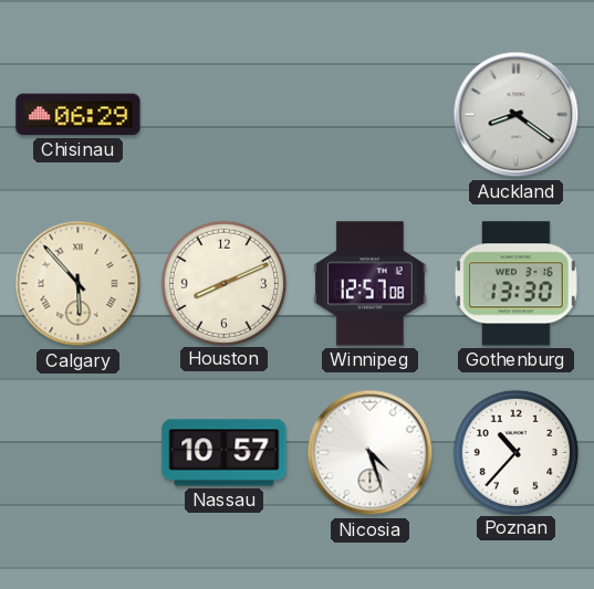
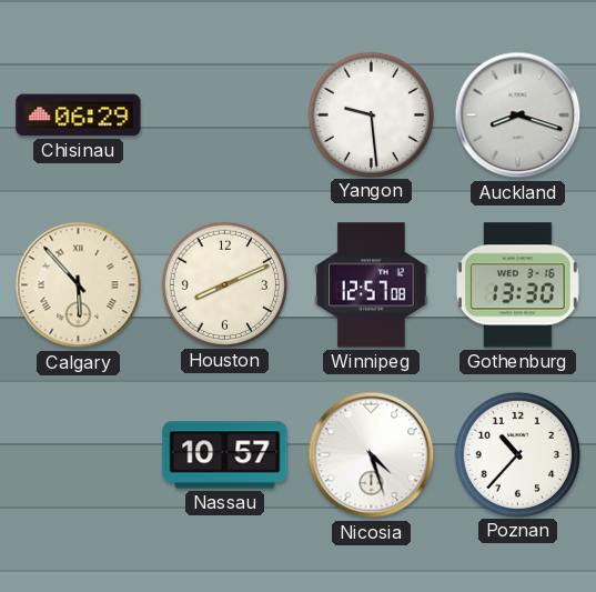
Yangon: none -> 9:29 (371, 114)
Auckland: 8:21 -> 8:18 (518, 116)
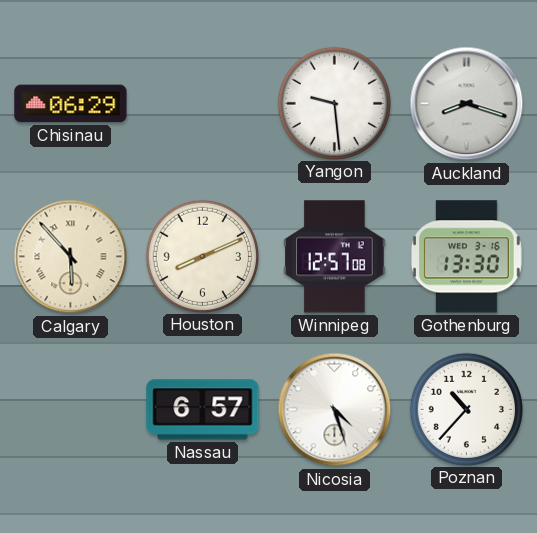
Nassau: 10:57 -> 6:57 (203, 410)
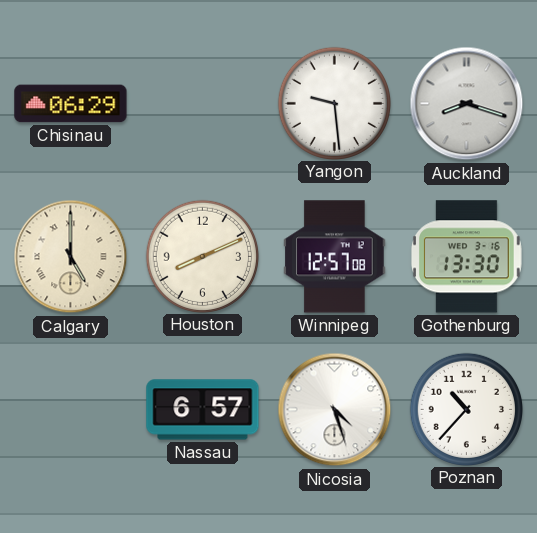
Calgary: 5:53 -> 5:00 (71, 257)
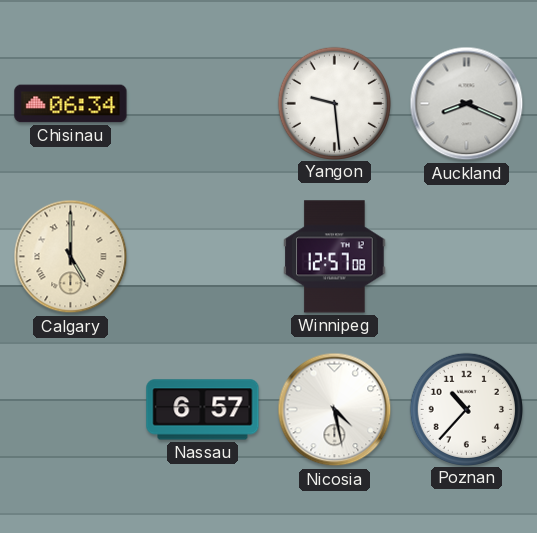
Chisinau: 06:29 -> 06:34 (71, 104)
Auckland: 8:18 -> 8:19 (467, 104)
Houston: 8:11 -> none (202, 256)
Gothenburg: 13:30 -> none (467, 257)
Nicosia: 4:27 -> 4:28 (335, 410)
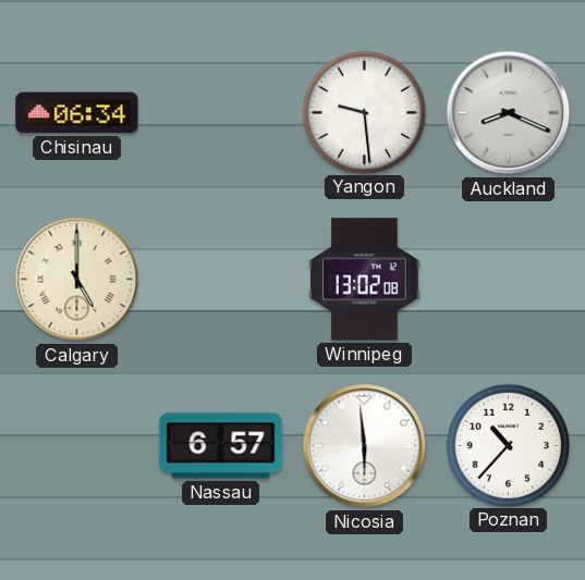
Winnipeg: 12:57 -> 13:02 (365, 280)
Nicosia: 4:28 -> 5:59 (365, 446)
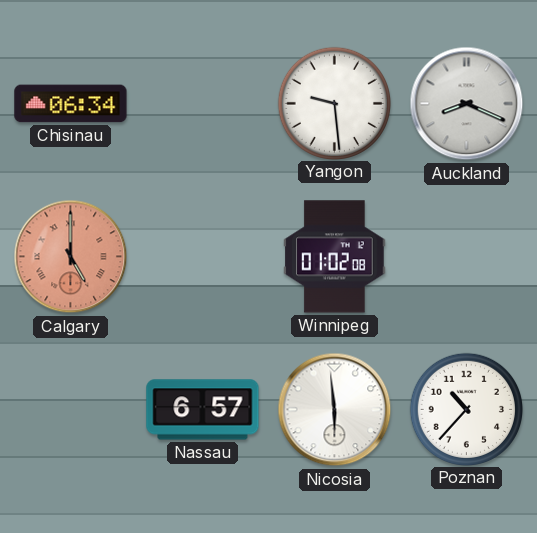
Calgary dial: cream -> salmon (71, 257)
Winnipeg: 13:02 -> 01:02 (335, 257)
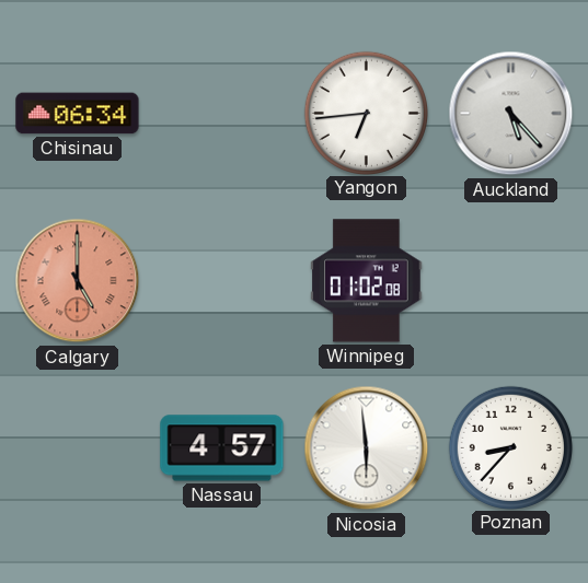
Yangon: 9:29 -> 6:44 (366, 113)
Auckland: 8:19 -> 5:23 (511, 114)
Nassau: 6:57 -> 4:57 (222, 448)
Poznan: 10:37 -> 8:37 (510, 447)
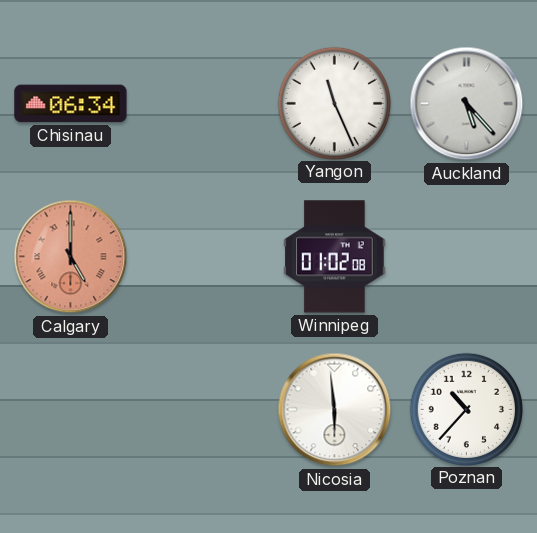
Yangon: 6:44 -> 11:26 (334, 103)
Nassau: 4:57 -> none (222, 448)
Poznan: 8:37 -> 10:37 (466, 409)
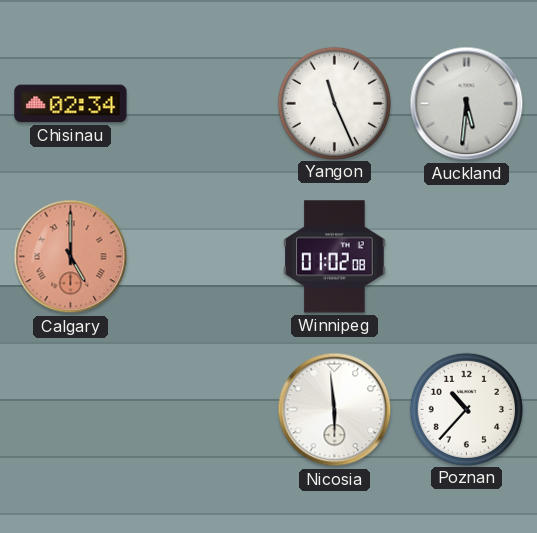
Chisinau: 06:34 -> 02:34 (71, 104)
Auckland: 5:23 -> 5:31 (467, 104)
